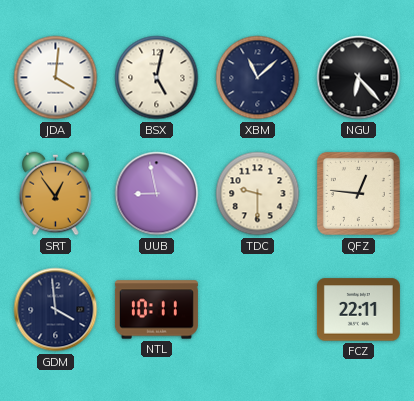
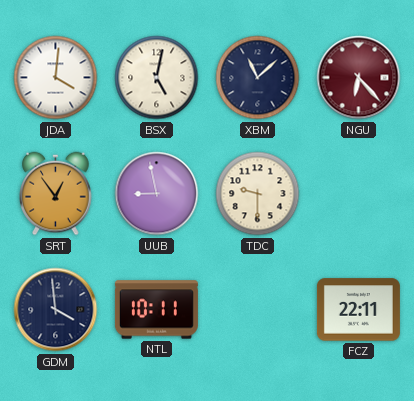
NGU dial: black -> burgundy (359, 78)
QFZ: 12:46 -> none (358, 193)
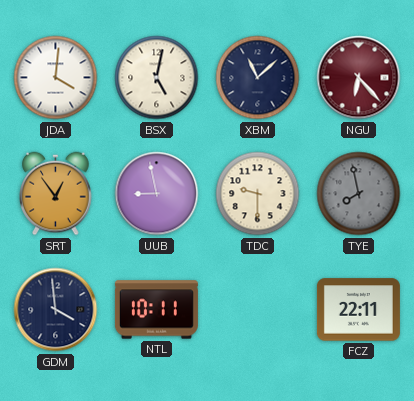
TYE: none -> 7:58 (359, 194)
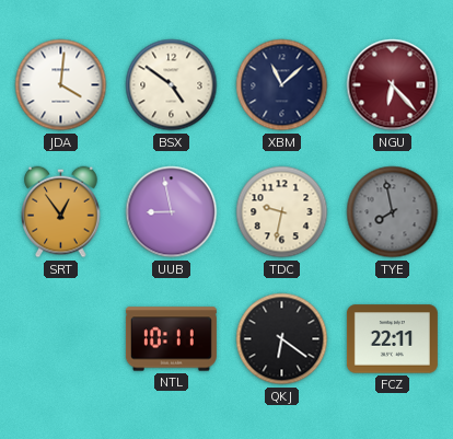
BSX: 5:02 -> 4:51 (172, 85)
TDC: 9:30 -> 9:32 (282, 212)
GDM: 3:59 -> none (56, 310)
QKJ: none -> 6:21 (282, 339)
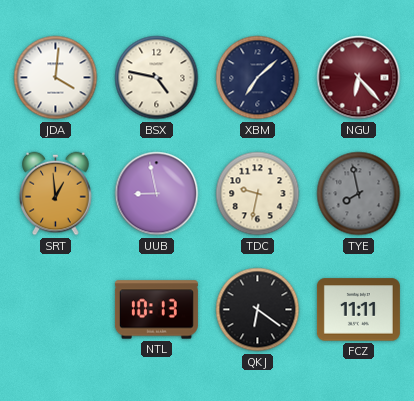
BSX: 4:51 -> 4:47 (157, 78)
XBM: 11:08 -> 7:08 (258, 78)
SRT: 12:54 -> 12:59 (56, 194)
NTL: 10:11 -> 10:13 (156, 310)
FCZ: 22:11 -> 11:11 (358, 310)
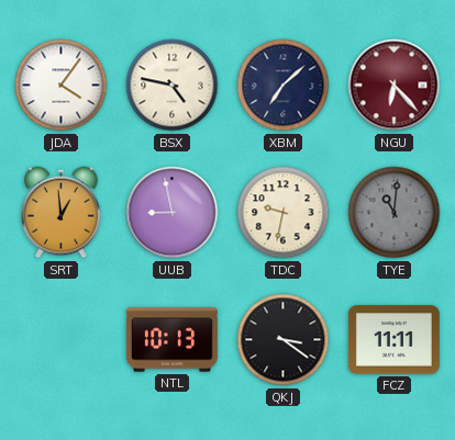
JDA: 4:01 -> 4:06 (62, 86)
TYE: 7:58 -> 11:01 (395, 213)
QKJ: 6:21 -> 3:21 (284, 340)
